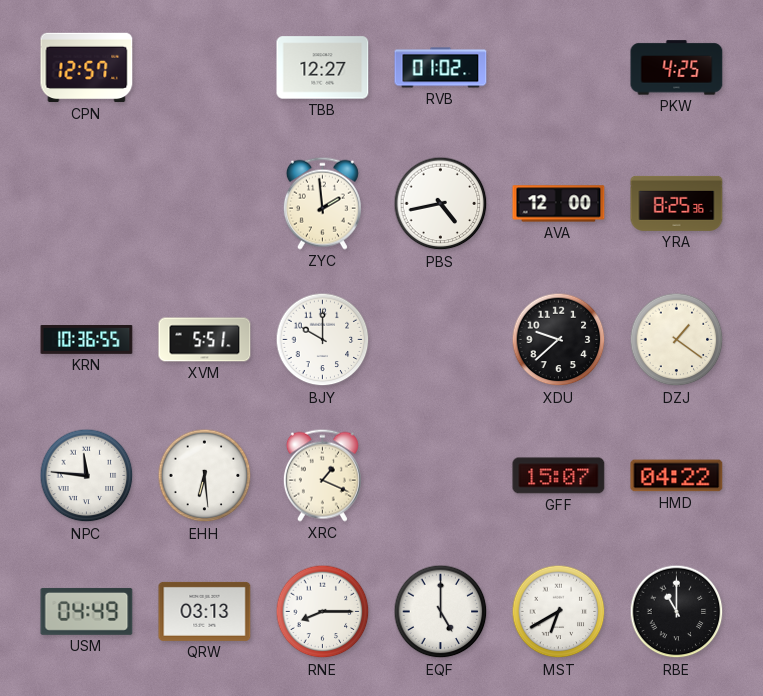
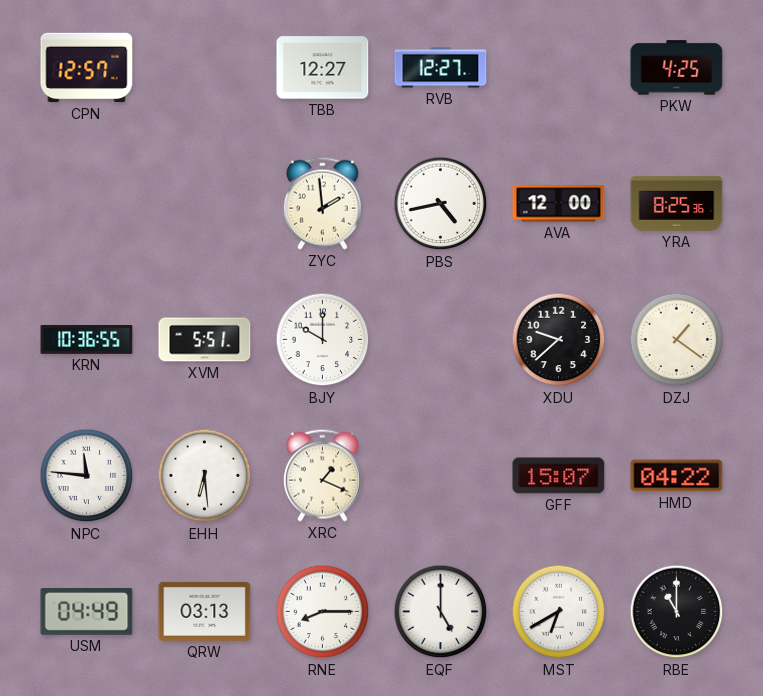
RVB: 01:02 -> 12:27 (441, 68)
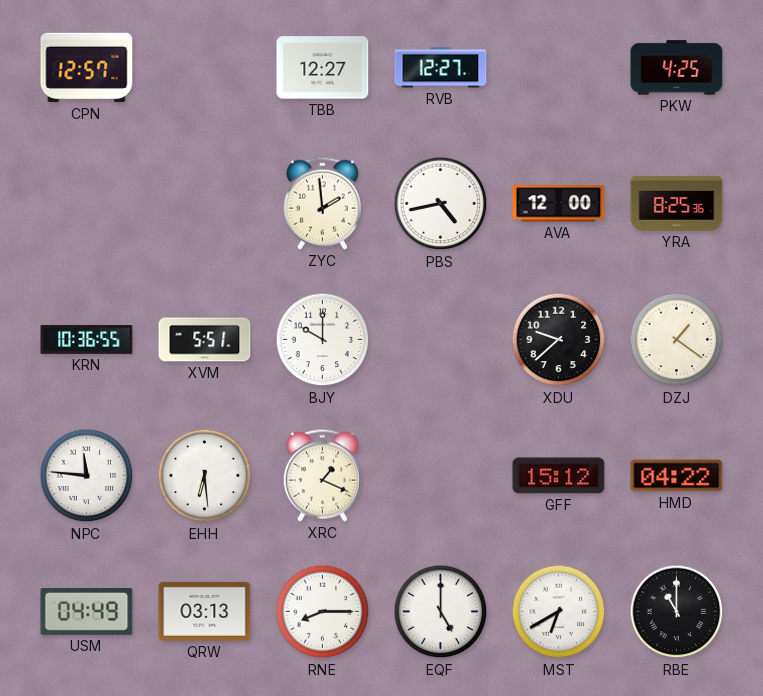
GFF: 15:07 -> 15:12 (559, 476)
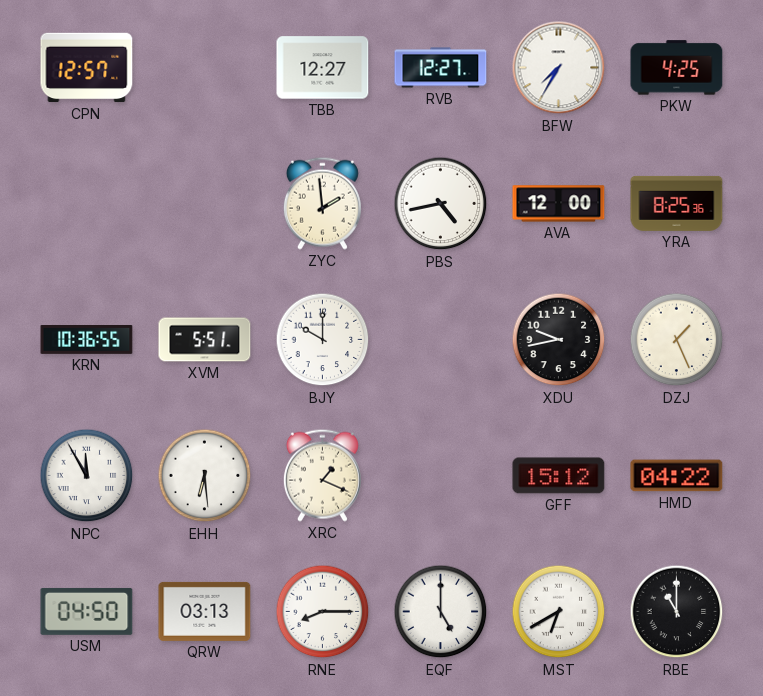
BFW: none -> 7:35 (559, 68)
XDU: 9:38 -> 9:43 (559, 340)
DZJ: 1:21 -> 1:26 (677, 340)
NPC: 11:46 -> 11:55 (87, 476)
USM: 04:49 -> 04:50 (87, 612)
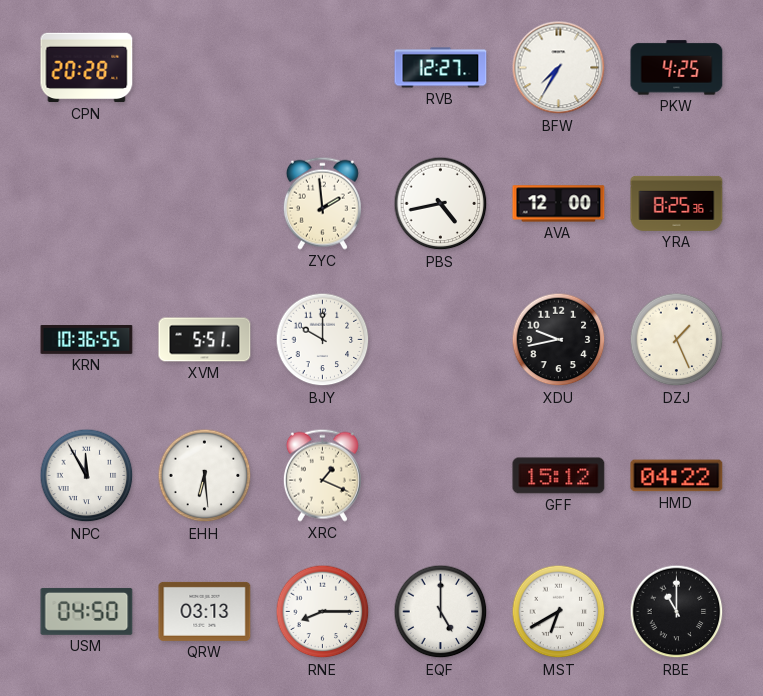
CPN: 12:57 -> 20:28 (87, 68)
TBB: 12:27 -> none (323, 68)
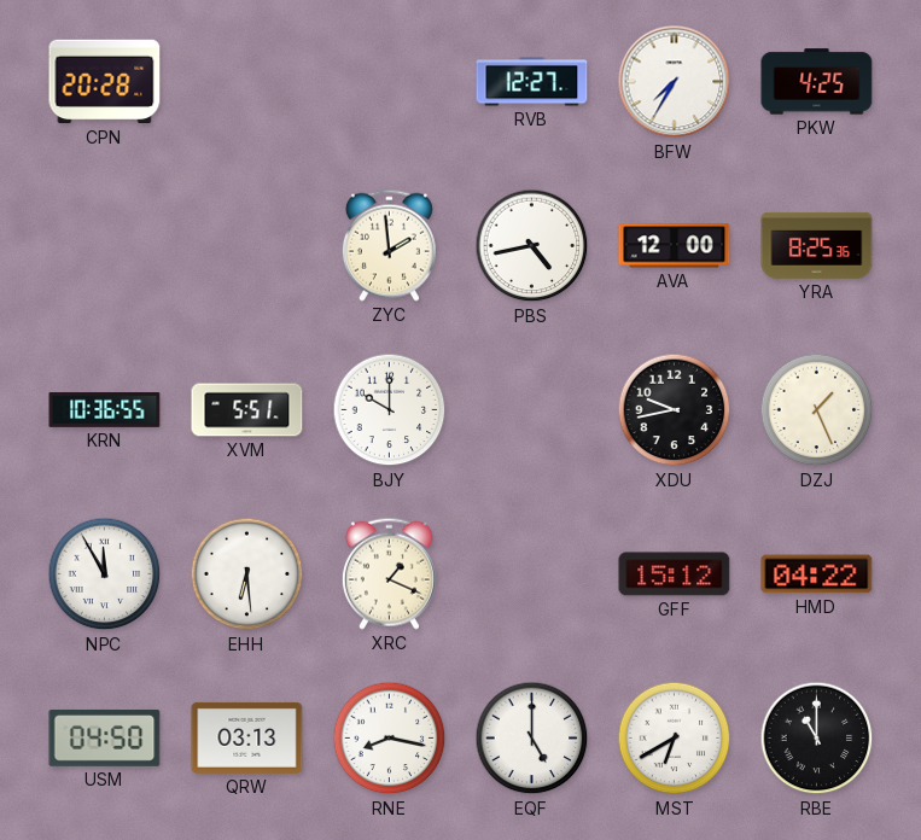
RNE: 8:15 -> 8:17 (390, 739)
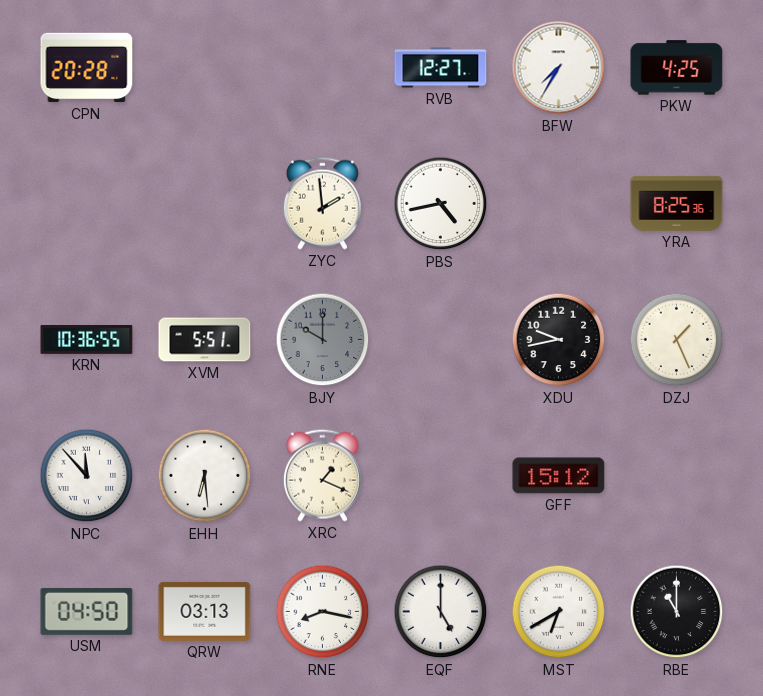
AVA: 12:00 -> none (675, 246)
BJY dial: white -> grey (323, 340)
NPC: 11:55 -> 11:53 (87, 476)
HMD: 04:22 -> none (817, 574)
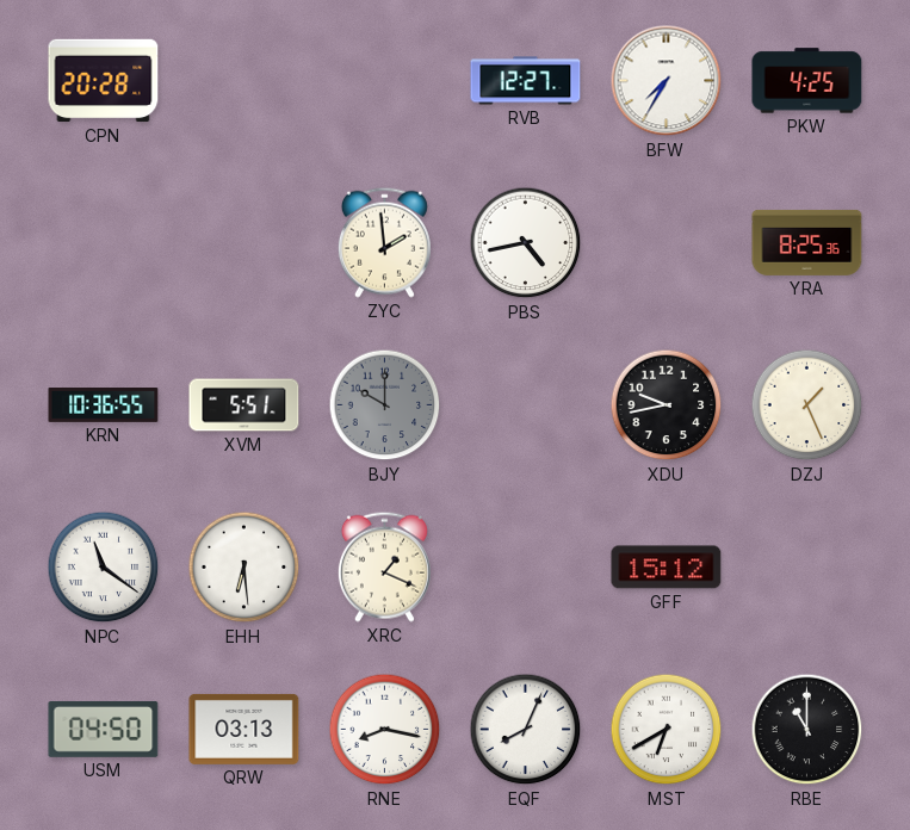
NPC: 11:53 -> 11:21 (104, 568)
EQF: 5:00 -> 8:04 (526, 730)
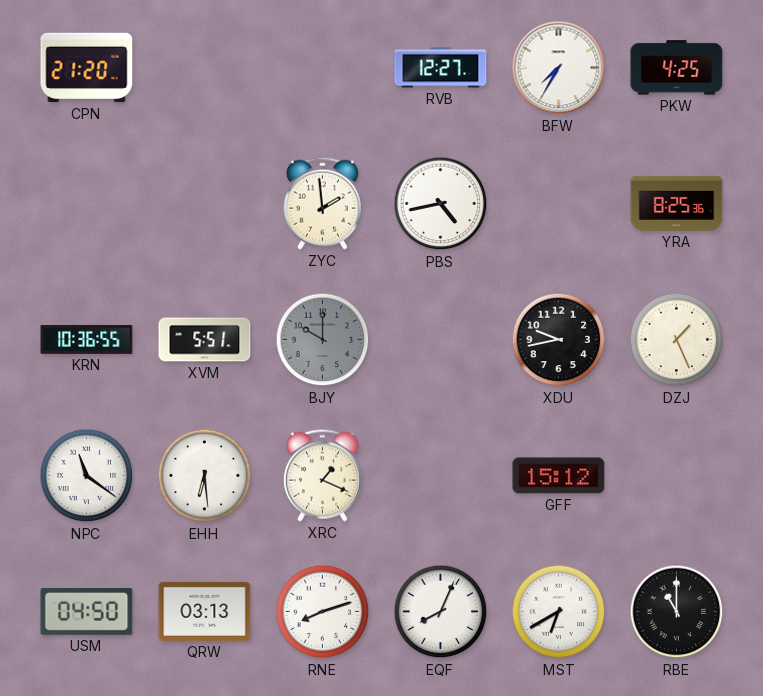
CPN: 20:28 -> 21:20 (87, 68)
RNE: 8:17 -> 8:12 (323, 612)
